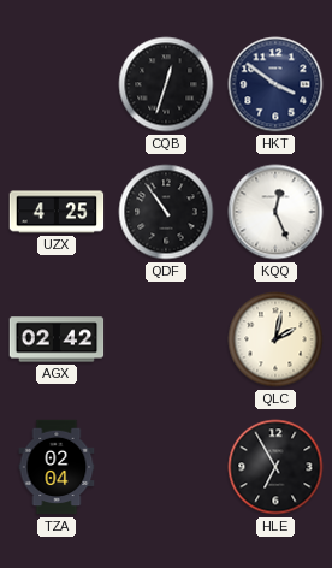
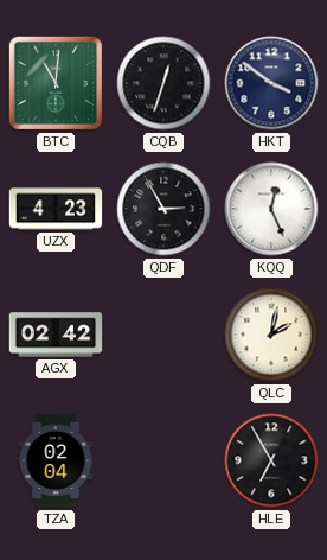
BTC: none -> 11:01 (56, 83)
UZX: 4:25 -> 4:23 (56, 209)
QDF: 10:54 -> 2:55 (163, 209)
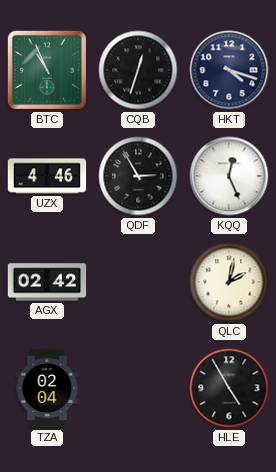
BTC: 11:01 -> 10:56 (47, 70)
HKT: 3:51 -> 4:18 (229, 70)
UZX: 4:23 -> 4:46 (47, 176)
HLE: 6:55 -> 4:55 (229, 388)
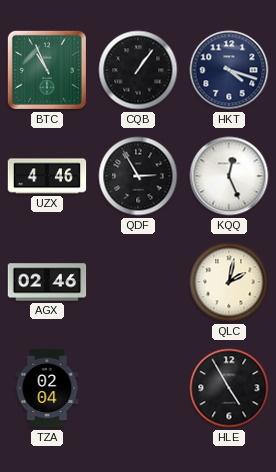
CQB: 12:33 -> 1:06 (138, 70)
AGX: 02:42 -> 02:46 (47, 282)
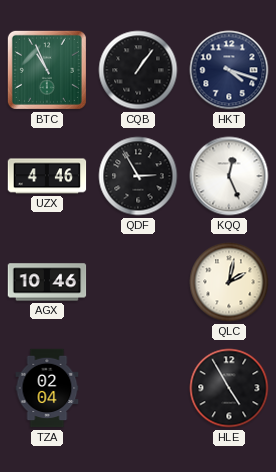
AGX: 02:46 -> 10:46 (47, 282)
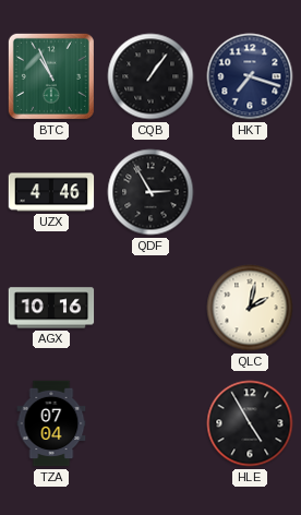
HKT: 4:18 -> 7:18 (250, 76)
KQQ: 12:26 -> none (229, 176)
AGX: 10:46 -> 10:16 (51, 308)
TZA: 02:04 -> 07:04 (51, 423)
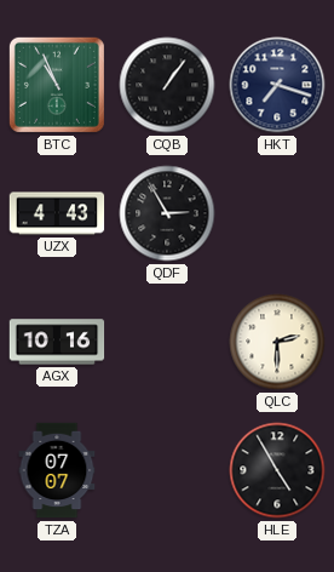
UZX: 4:46 -> 4:43 (57, 213)
QLC: 2:02 -> 2:30 (277, 342)
TZA: 07:04 -> 07:07 (57, 470)
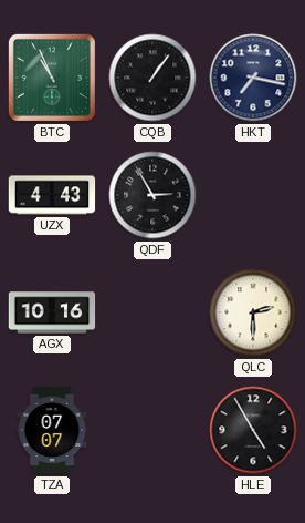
HKT: 7:18 -> 7:17 (253, 78)
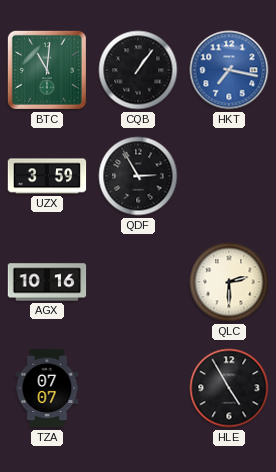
BTC: 10:56 -> 11:01 (47, 70)
HKT dial: navy -> blue (229, 70)
UZX: 4:43 -> 3:59 (47, 176)
